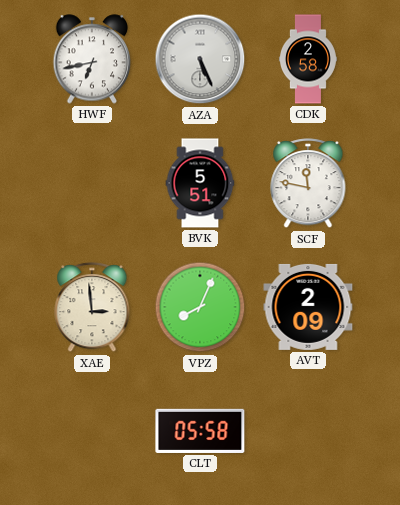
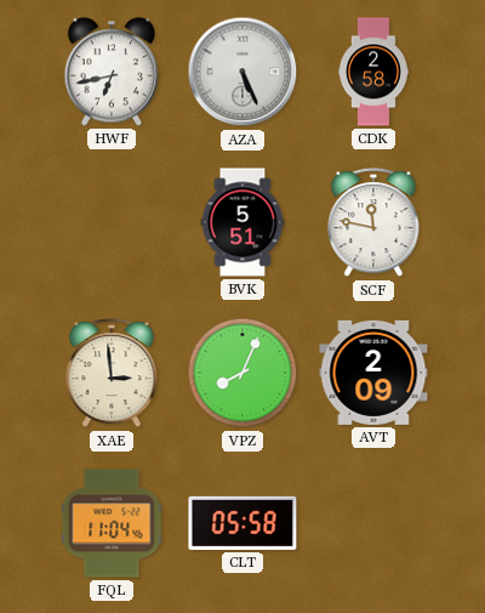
FQL: none -> 11:04 (112, 523)
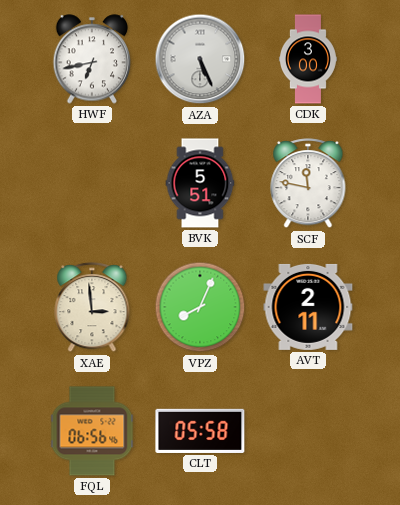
CDK: 2:58 -> 3:00 (308, 59)
AVT: 2:09 -> 2:11 (308, 307)
FQL: 11:04 -> 06:56 (92, 431)
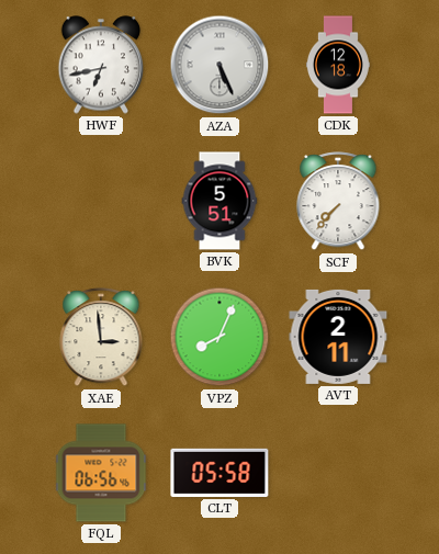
CDK: 3:00 -> 12:18 (338, 65)
SCF: 11:47 -> 7:37 (338, 202)
